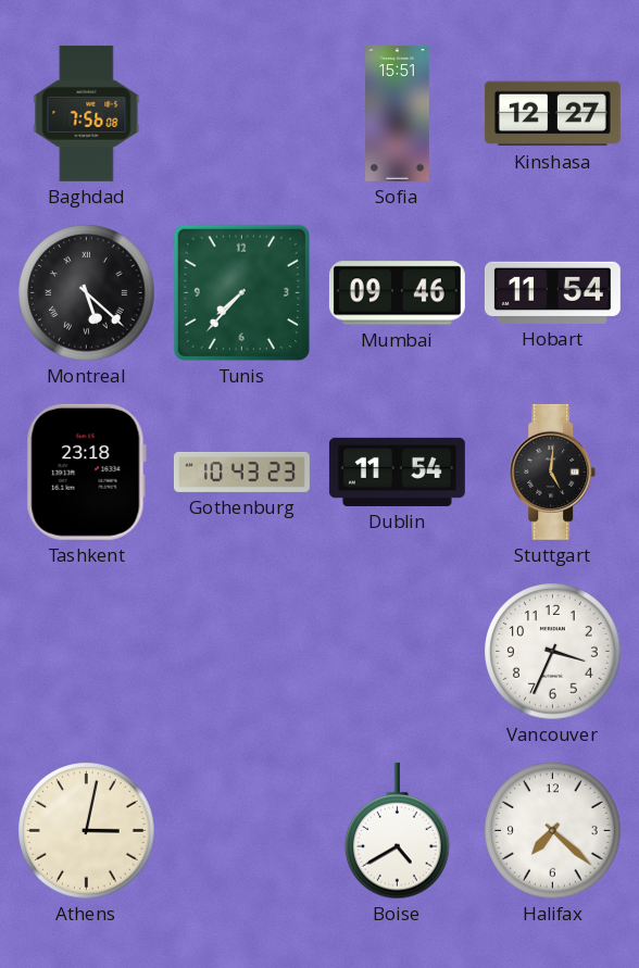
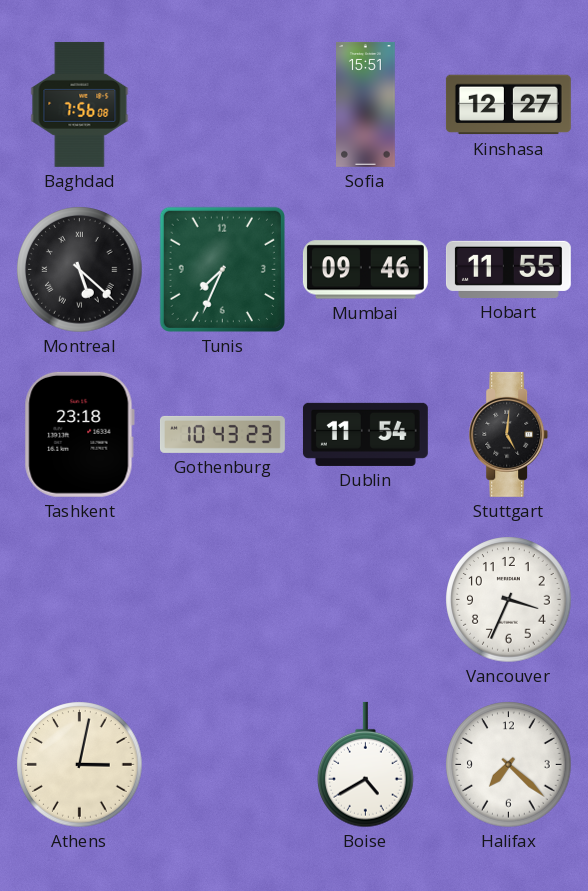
Tunis: 7:37 -> 7:34 (222, 269)
Hobart: 11:54 -> 11:55 (508, 269)
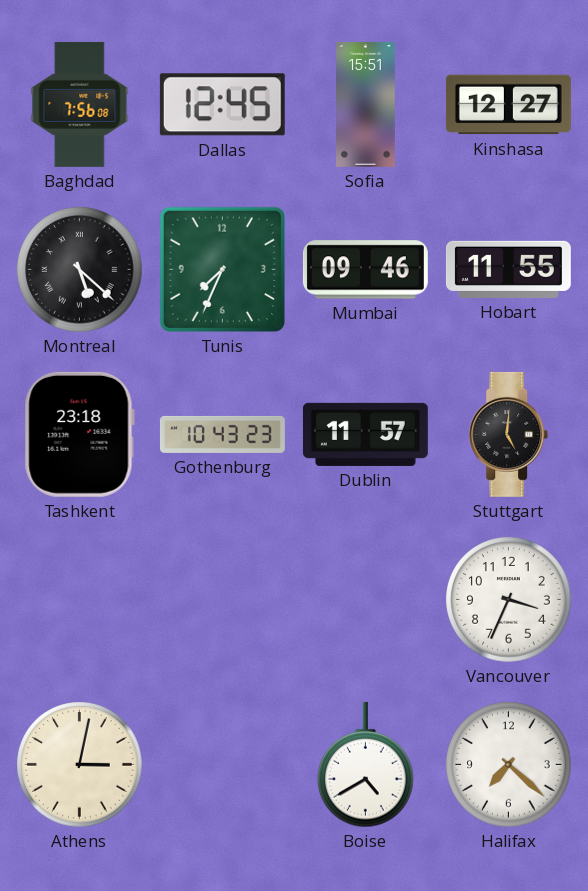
Dallas: none -> 12:45 (222, 105)
Dublin: 11:54 -> 11:57 (365, 434)
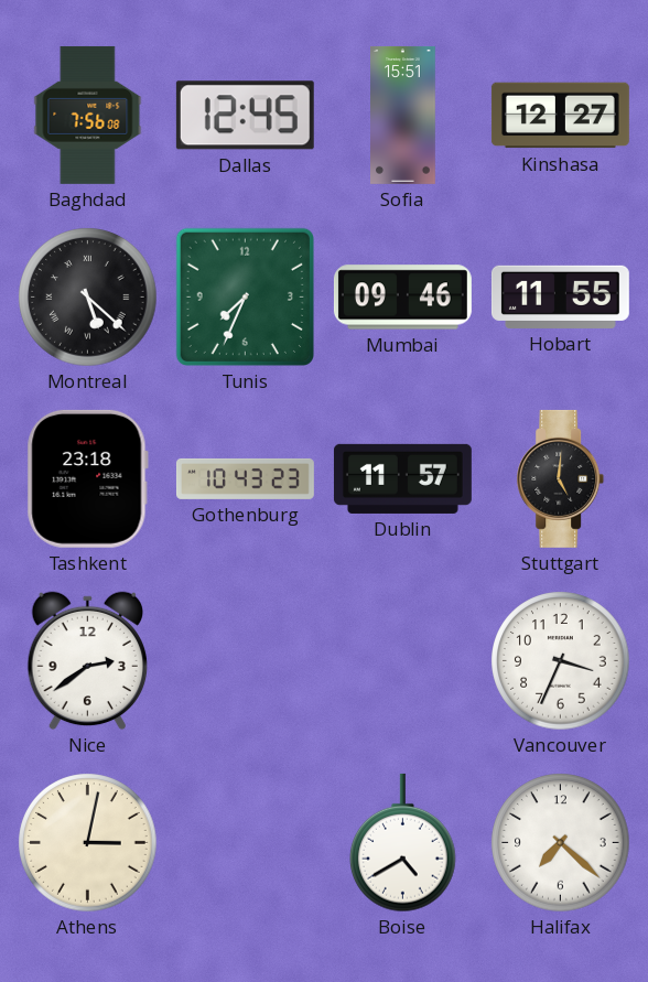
Nice: none -> 2:39 (87, 661)
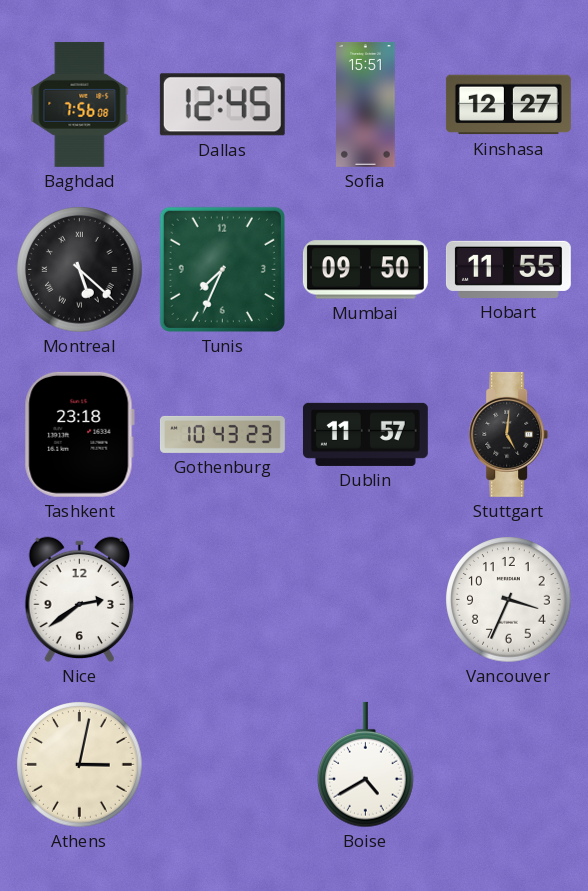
Mumbai: 09:46 -> 09:50 (365, 270)
Halifax: 7:22 -> none (561, 843)
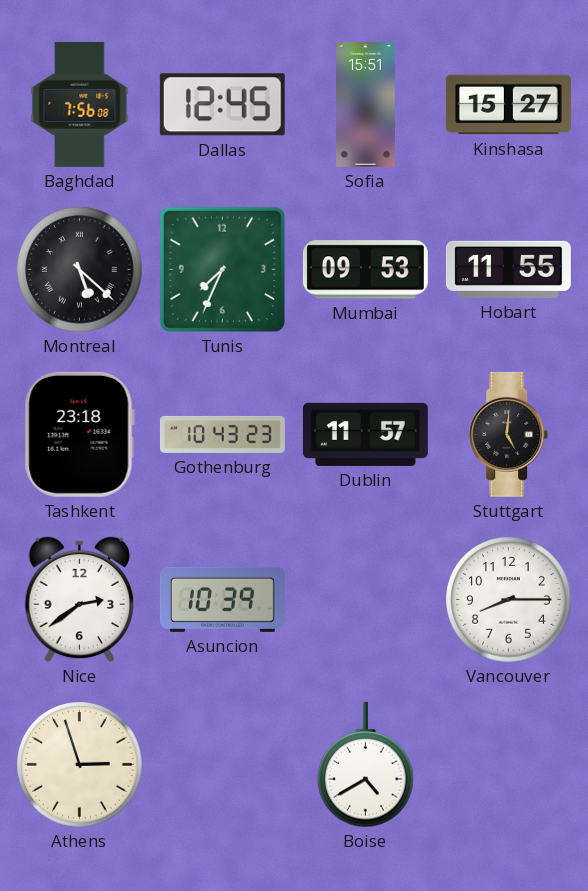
Kinshasa: 12:27 -> 15:27 (508, 105)
Mumbai: 09:50 -> 09:53 (365, 270)
Asuncion: none -> 10:39 (222, 599)
Vancouver: 3:34 -> 8:15 (509, 600)
Athens: 3:02 -> 2:57 (80, 765)
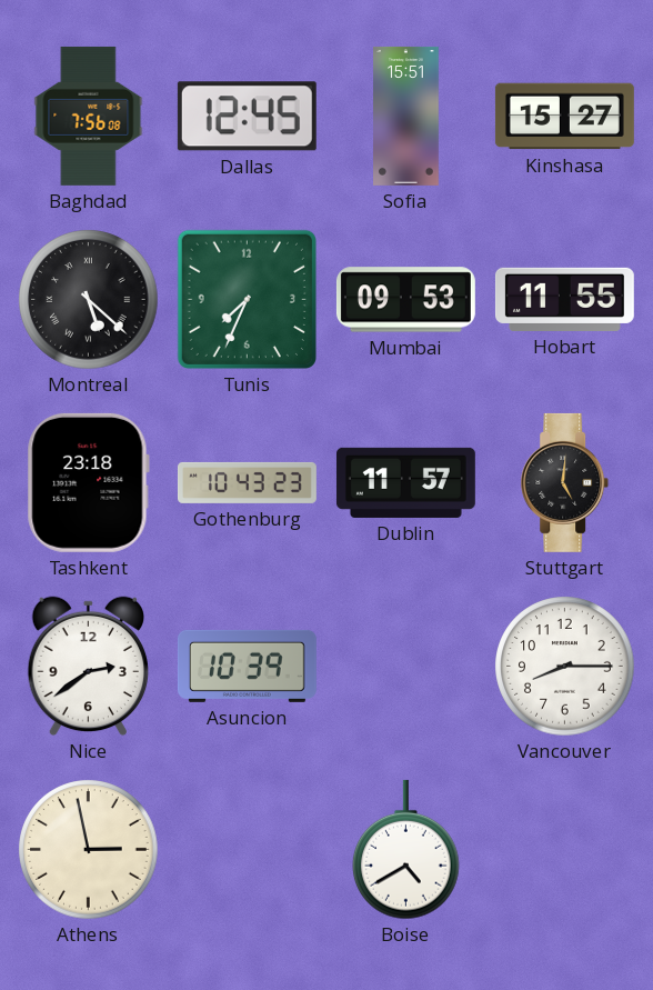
Athens: 2:57 -> 2:58 (89, 850)
